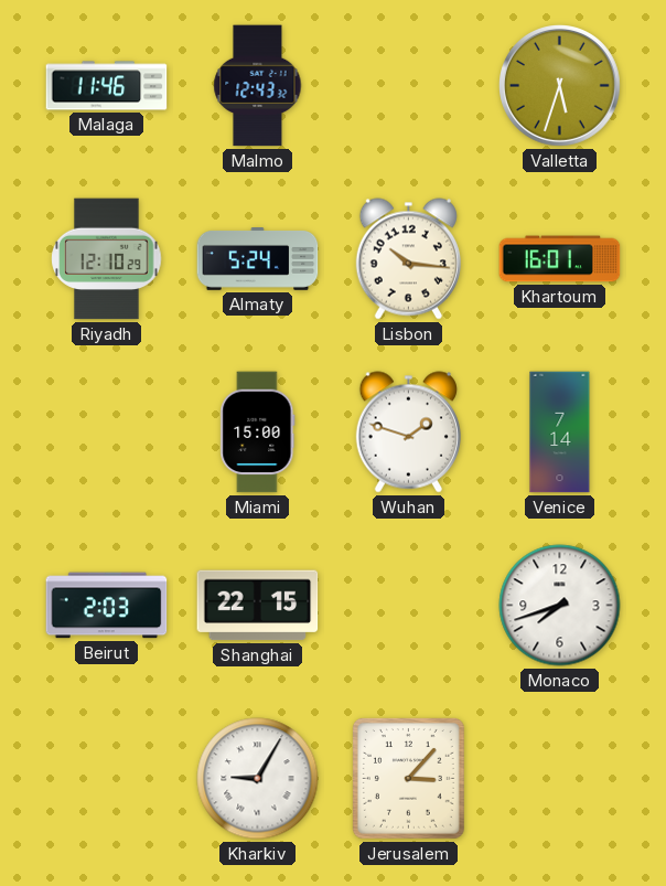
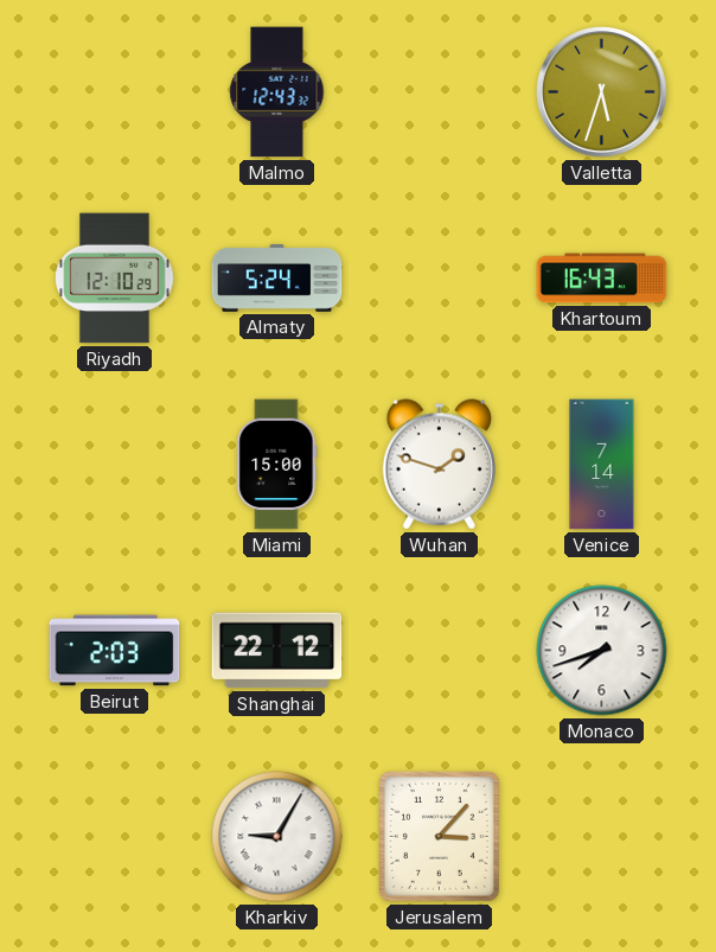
Malaga: 11:46 -> none (107, 86)
Lisbon: 10:16 -> none (408, 259)
Khartoum: 16:01 -> 16:43 (602, 279)
Shanghai: 22:15 -> 22:12 (277, 651)
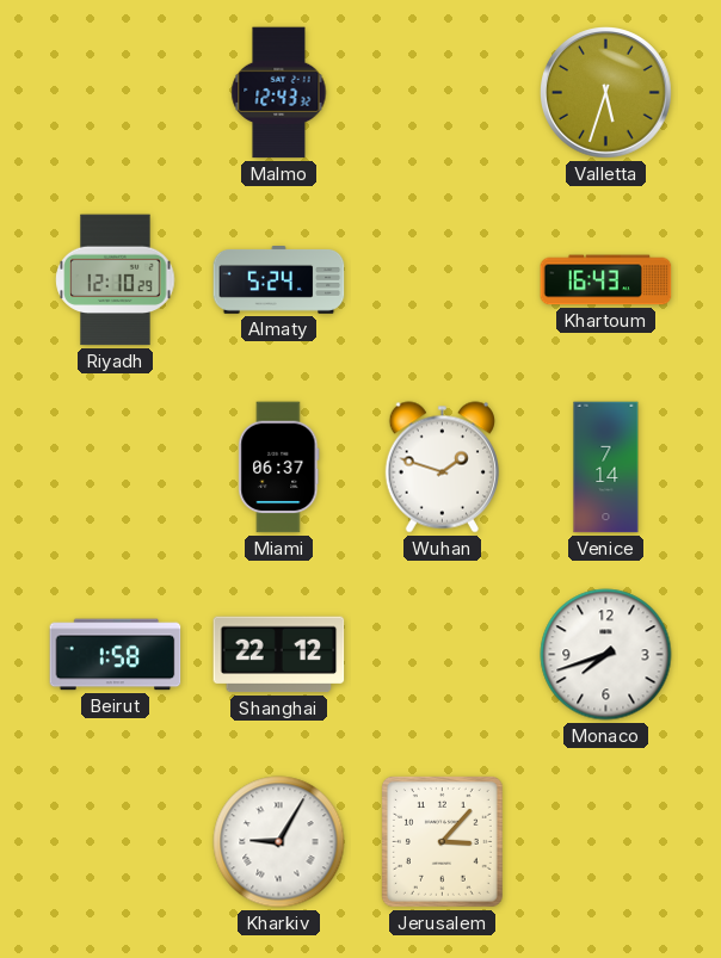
Miami: 15:00 -> 06:37 (279, 468)
Beirut: 2:03 -> 1:58 (116, 655)
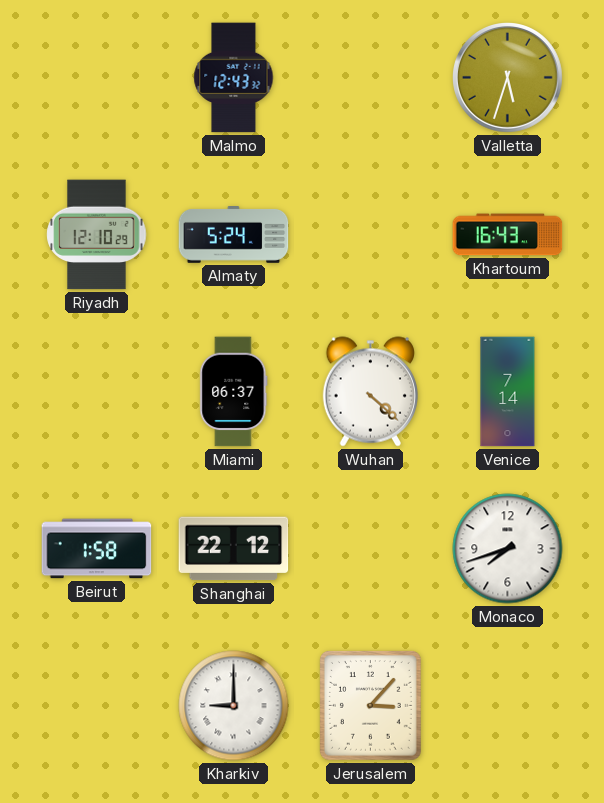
Wuhan: 1:48 -> 4:22 (370, 392)
Kharkiv: 9:05 -> 9:00 (234, 706)
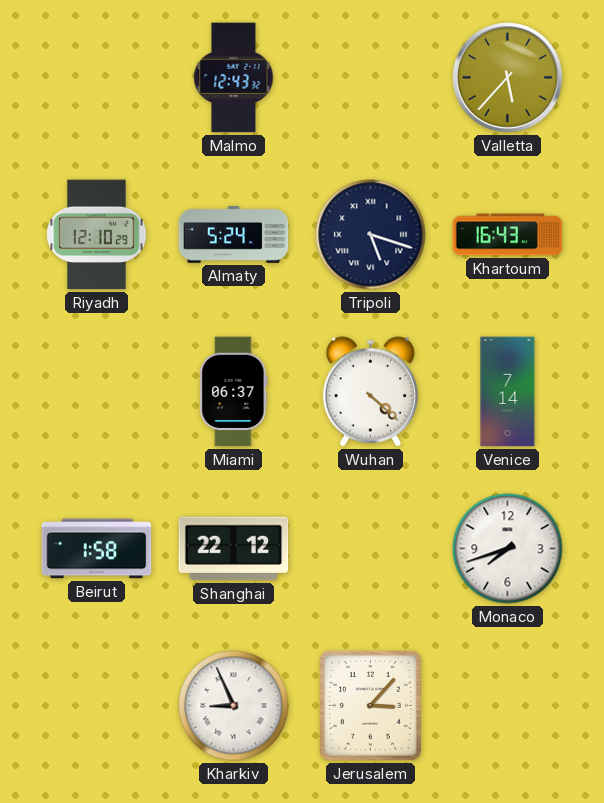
Valletta: 5:33 -> 5:37 (508, 78)
Tripoli: none -> 5:18 (371, 235)
Kharkiv: 9:00 -> 8:56 (234, 706)
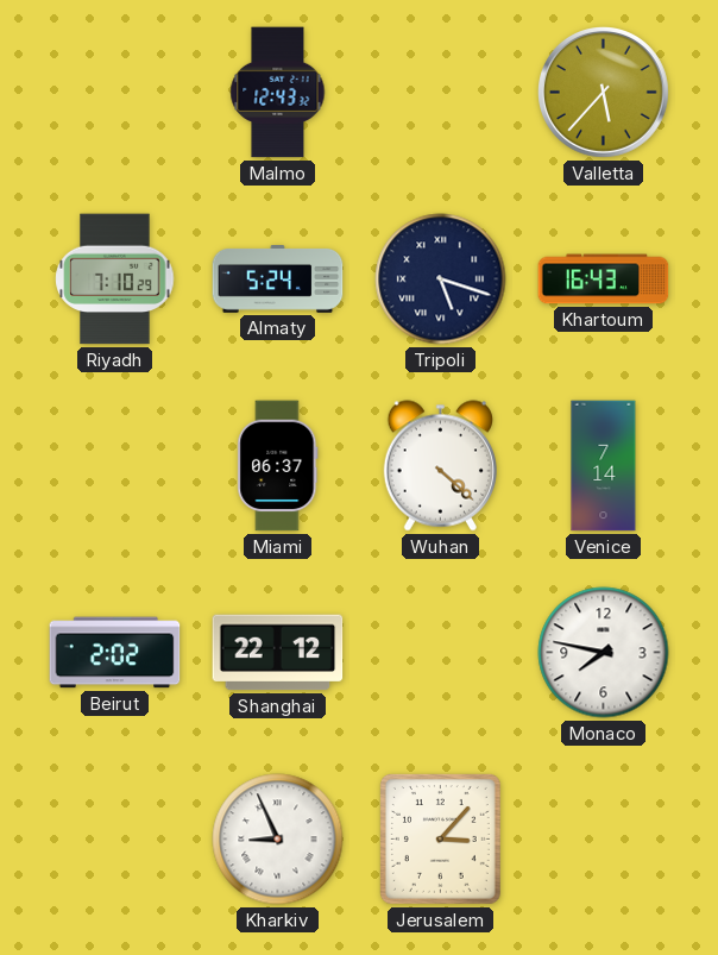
Riyadh: 12:10 -> 7:10 (115, 279)
Beirut: 1:58 -> 2:02 (115, 653)
Monaco: 7:42 -> 7:47 (604, 653)
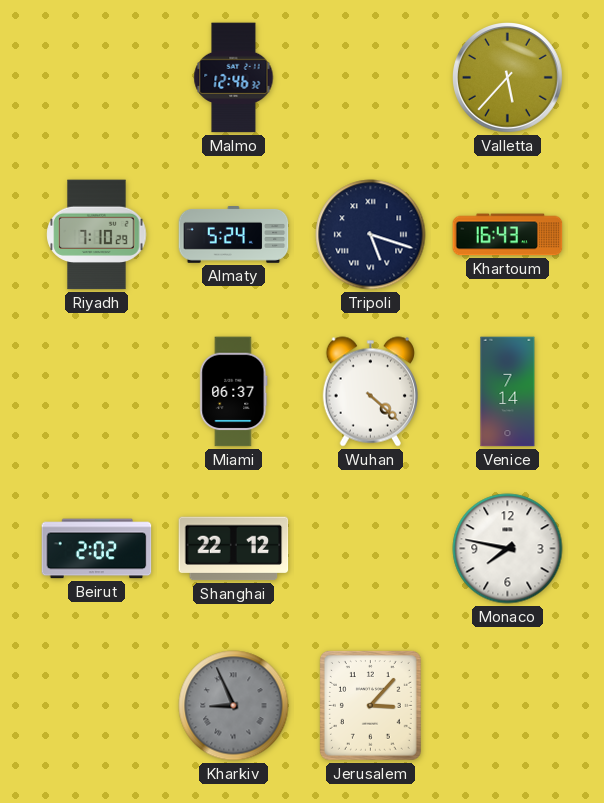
Malmo: 12:43 -> 12:46 (234, 78)
Kharkiv dial: white -> grey (234, 706)
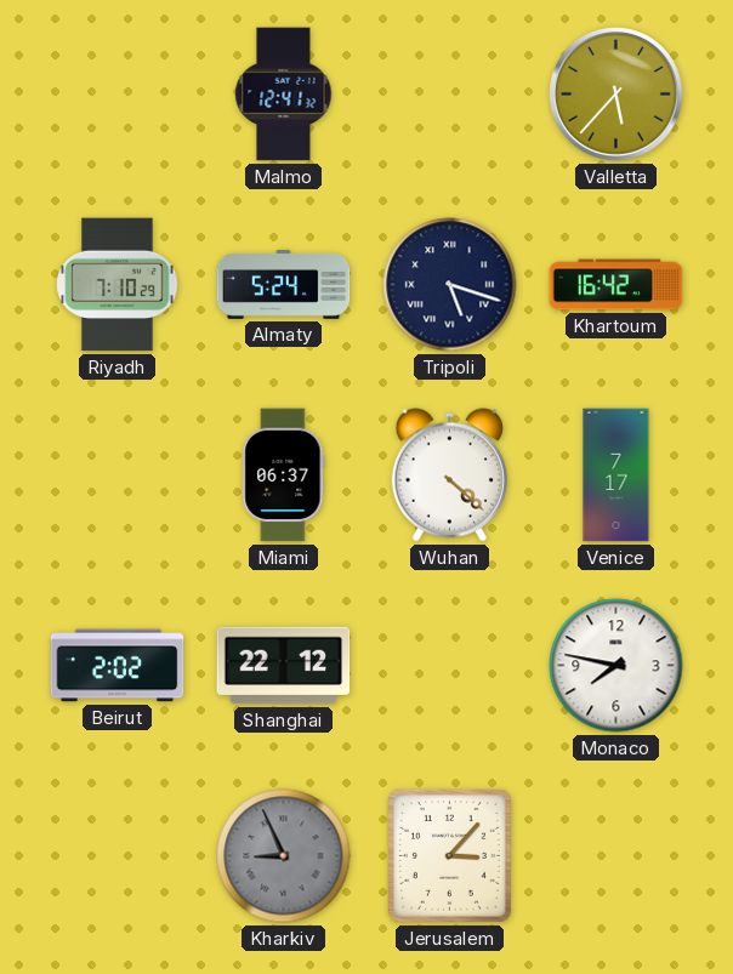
Malmo: 12:46 -> 12:41 (284, 95)
Khartoum: 16:43 -> 16:42 (616, 285)
Venice: 7:14 -> 7:17 (616, 475)
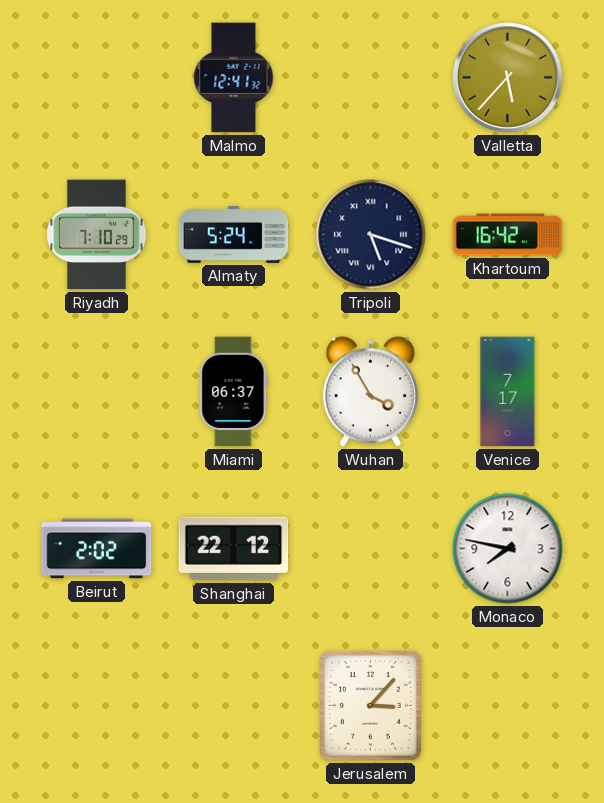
Wuhan: 4:22 -> 3:55 (370, 392)
Kharkiv: 8:56 -> none (284, 856)
